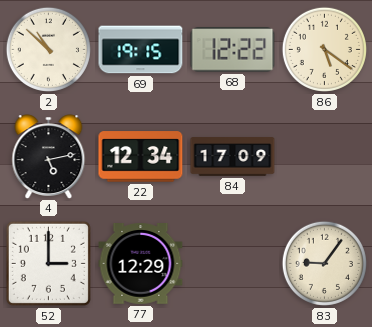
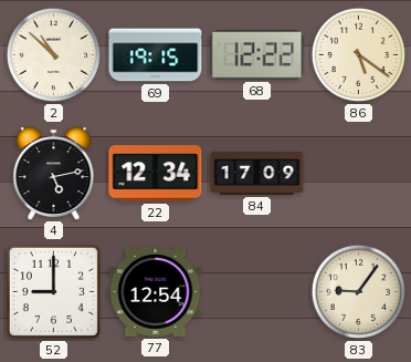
52: 3:00 -> 9:00 (53, 291)
77: 12:29 -> 12:54 (156, 292)
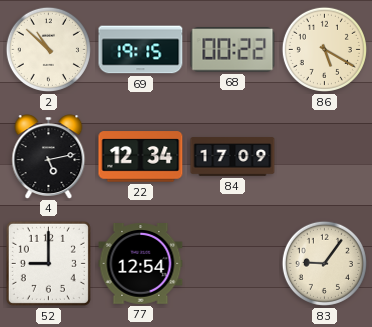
68: 12:22 -> 00:22 (233, 50)
86: 5:21 -> 5:20 (324, 49)
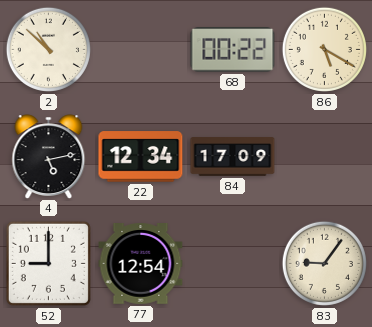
69: 19:15 -> none (141, 50)
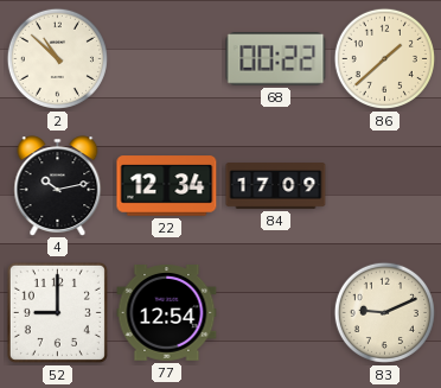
86: 5:20 -> 1:38 (384, 58)
4: 5:13 -> 10:13 (58, 185)
83: 9:06 -> 9:11 (384, 312)
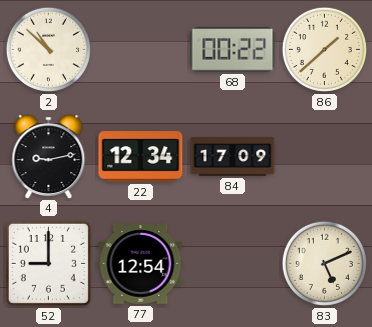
4: 10:13 -> 9:13 (49, 156)
83: 9:11 -> 5:11 (324, 263)
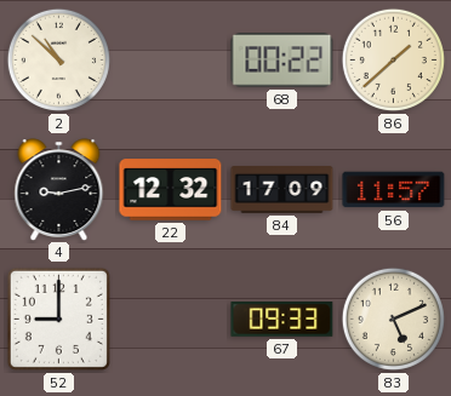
22: 12:34 -> 12:32 (171, 190)
56: none -> 11:57 (394, 190)
77: 12:54 -> none (141, 264)
67: none -> 09:33 (282, 320)
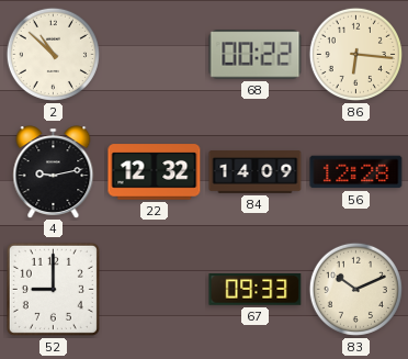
86: 1:38 -> 6:16 (355, 54)
84: 17:09 -> 14:09 (256, 172)
56: 11:57 -> 12:28 (356, 172)
83: 5:11 -> 10:11 (355, 289)
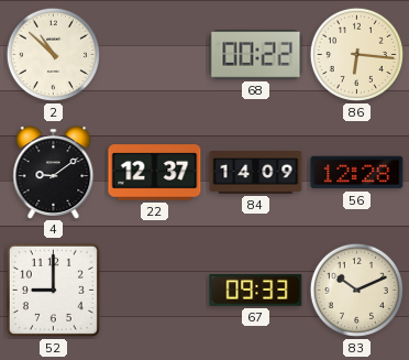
4: 9:13 -> 9:09 (54, 172)
22: 12:32 -> 12:37 (155, 173)
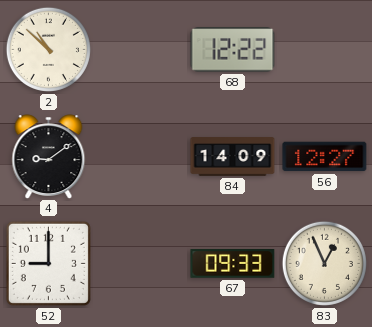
68: 00:22 -> 12:22 (233, 50)
86: 6:16 -> none (356, 54)
22: 12:37 -> none (155, 173)
56: 12:28 -> 12:27 (325, 157)
83: 10:11 -> 12:56 (324, 263)
